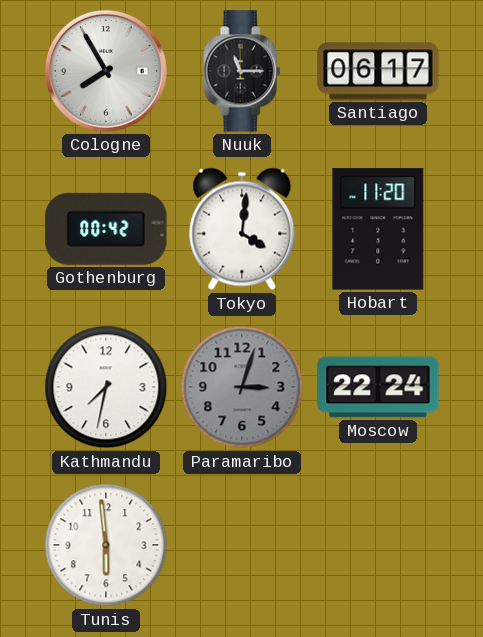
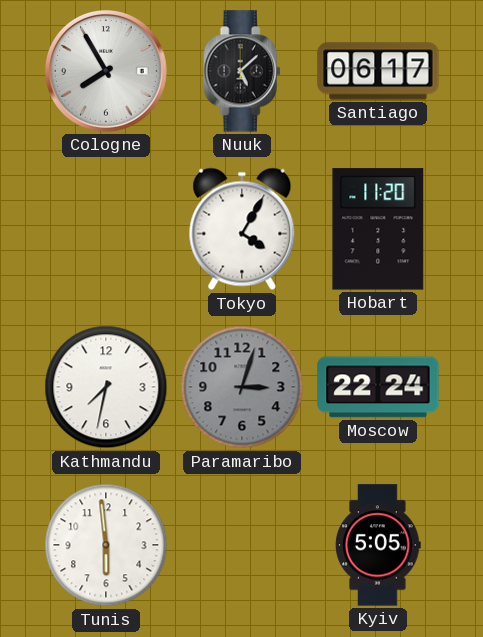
Nuuk: 11:15 -> 5:08 (242, 71)
Gothenburg: 00:42 -> none (106, 229)
Tokyo: 4:01 -> 4:05 (242, 229)
Kyiv: none -> 5:05 (378, 545)
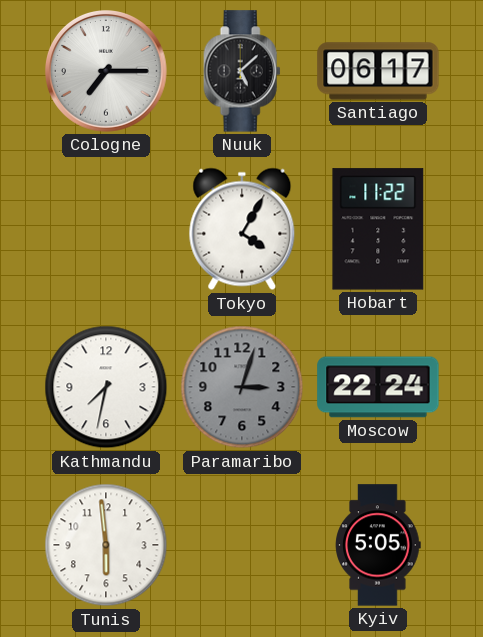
Cologne: 7:55 -> 7:15 (107, 72)
Hobart: 11:20 -> 11:22 (378, 229)
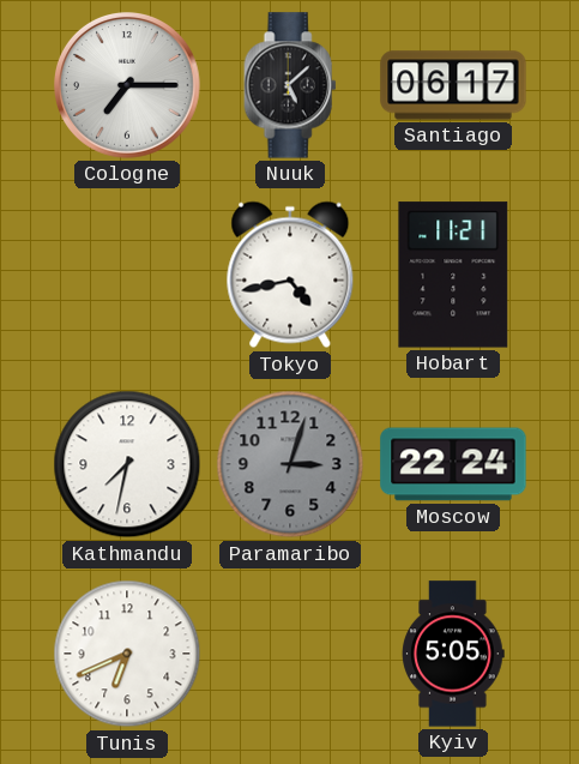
Tokyo: 4:05 -> 4:43 (290, 275)
Hobart: 11:22 -> 11:21 (453, 275)
Tunis: 5:59 -> 6:41 (127, 654)
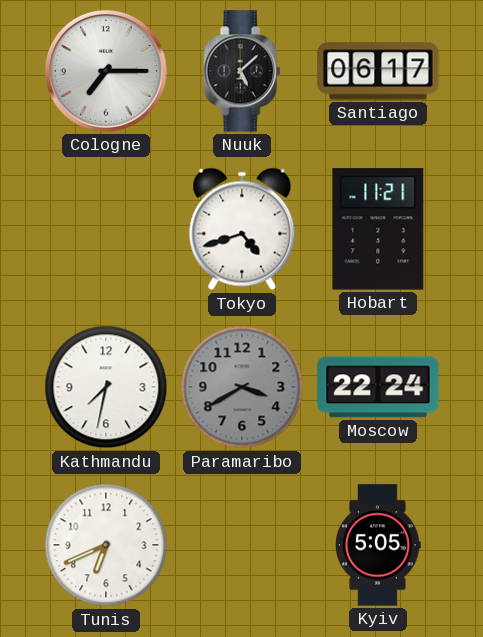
Tokyo: 4:43 -> 4:42 (242, 229)
Paramaribo: 3:03 -> 3:40 (242, 387)
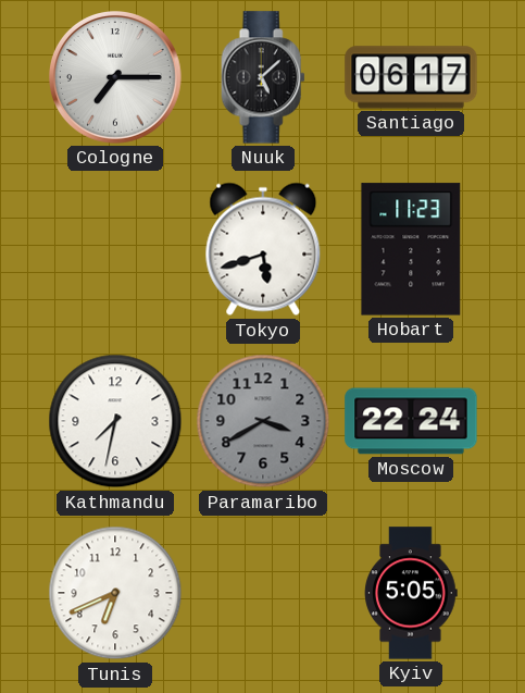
Tokyo: 4:42 -> 5:42 (263, 249)
Hobart: 11:21 -> 11:23 (411, 249)
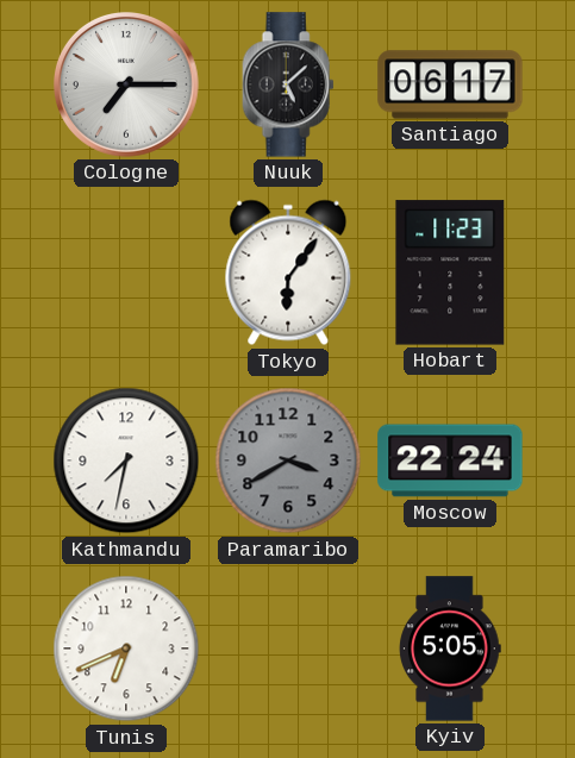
Tokyo: 5:42 -> 6:06 (288, 272)
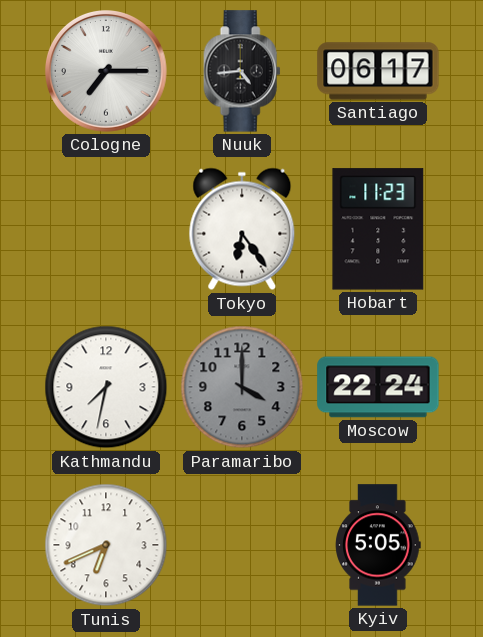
Nuuk: 5:08 -> 4:44 (242, 71)
Tokyo: 6:06 -> 6:24 (242, 229)
Paramaribo: 3:40 -> 4:00 (242, 387)
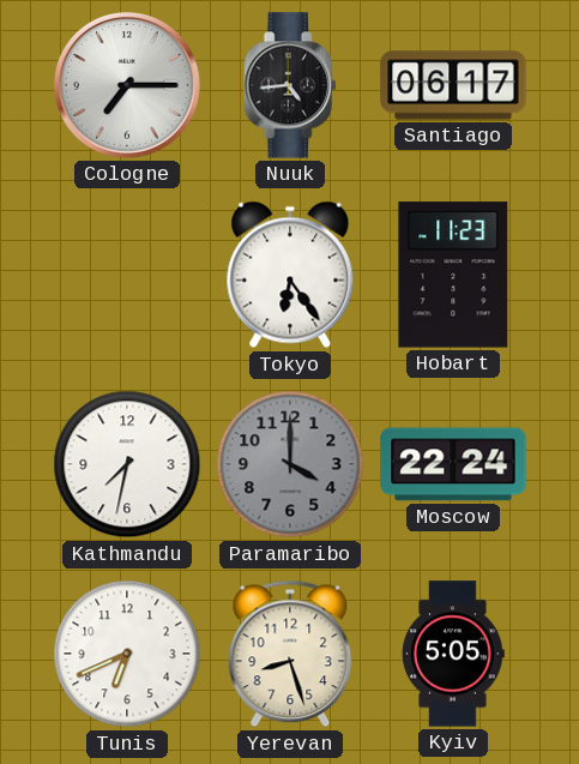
Yerevan: none -> 8:27 (290, 654)
